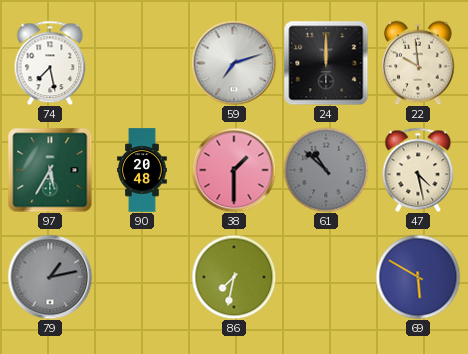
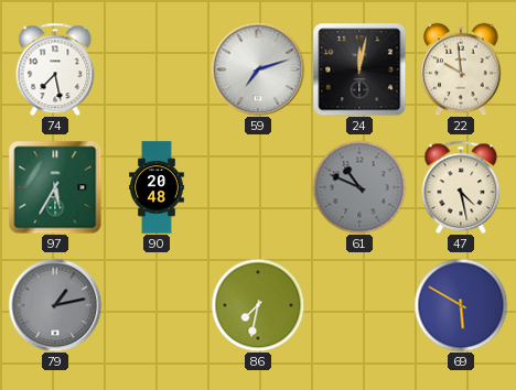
24: 12:00 -> 12:02 (359, 69)
38: 1:30 -> none (234, 170)
61: 10:52 -> 10:49 (359, 187)
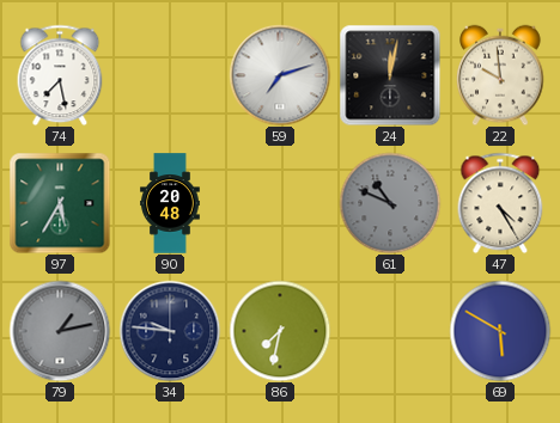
47: 4:28 -> 4:25 (500, 203)
34: none -> 9:46 (170, 331)
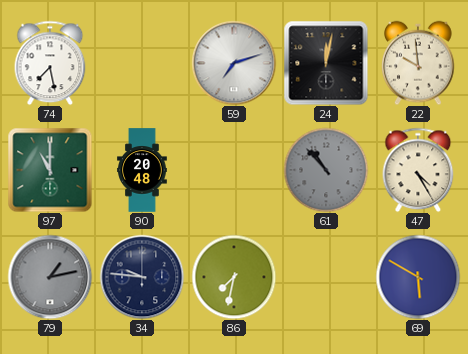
97: 5:35 -> 11:00 (50, 170)
61: 10:49 -> 10:53 (326, 170)
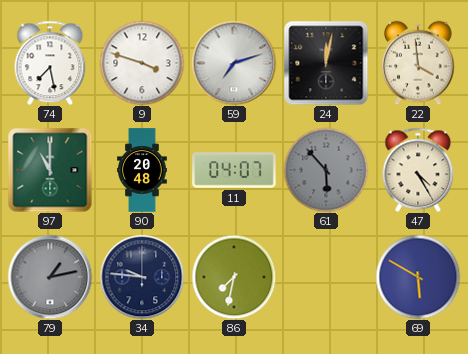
9: none -> 3:48 (142, 63)
22: 9:59 -> 3:59 (418, 63)
11: none -> 04:07 (234, 170)
61: 10:53 -> 5:53 (326, 170)
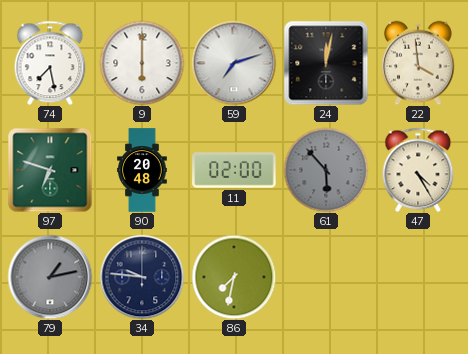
9: 3:48 -> 6:00 (142, 63)
97: 11:00 -> 6:48 (50, 170)
11: 04:07 -> 02:00 (234, 170)
69: 5:50 -> none (418, 277)
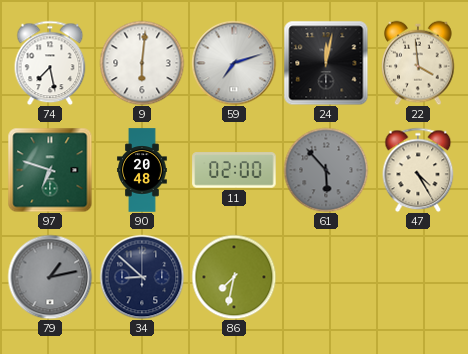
9: 6:00 -> 6:01 (142, 63)
34: 9:46 -> 8:52 (142, 277)
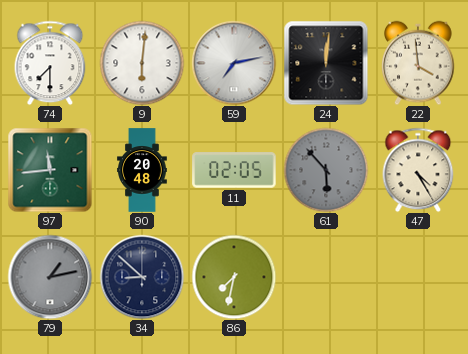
74: 7:28 -> 7:30 (50, 63)
59: 7:12 -> 7:13 (234, 63)
24: 12:02 -> 12:01 (326, 63)
97: 6:48 -> 11:44 (50, 170)
11: 02:00 -> 02:05 (234, 170)
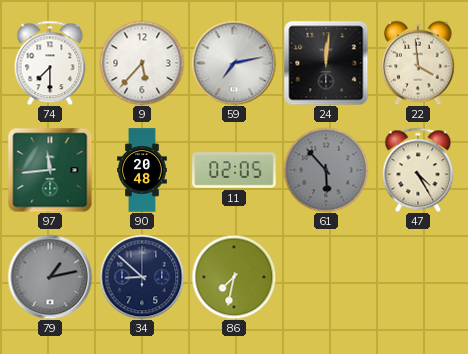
9: 6:01 -> 5:37 (142, 63)
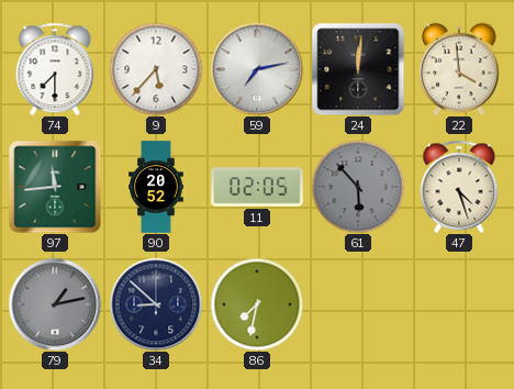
90: 20:48 -> 20:52 (156, 187)
47: 4:25 -> 4:27 (459, 187)
